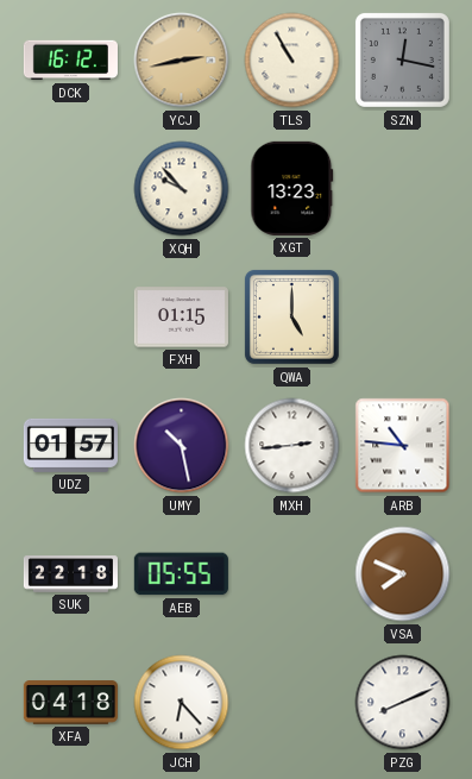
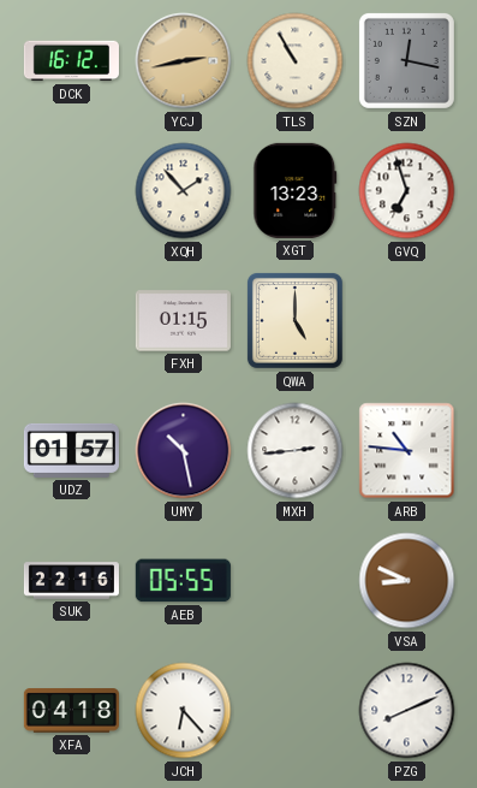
XQH: 9:53 -> 1:53 (184, 191)
GVQ: none -> 6:57 (407, 191)
SUK: 22:18 -> 22:16 (71, 581)
VSA: 7:49 -> 8:49 (407, 581)
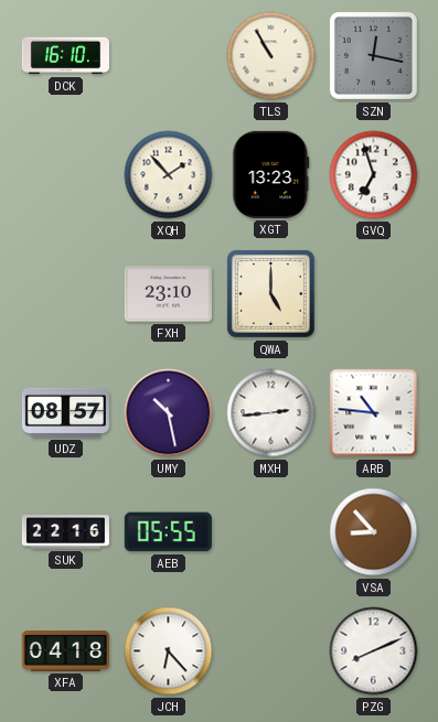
DCK: 16:12 -> 16:10 (65, 56)
YCJ: 2:43 -> none (184, 61)
FXH: 01:15 -> 23:10 (168, 294)
UDZ: 01:57 -> 08:57 (65, 412)
VSA: 8:49 -> 8:53 (374, 532)
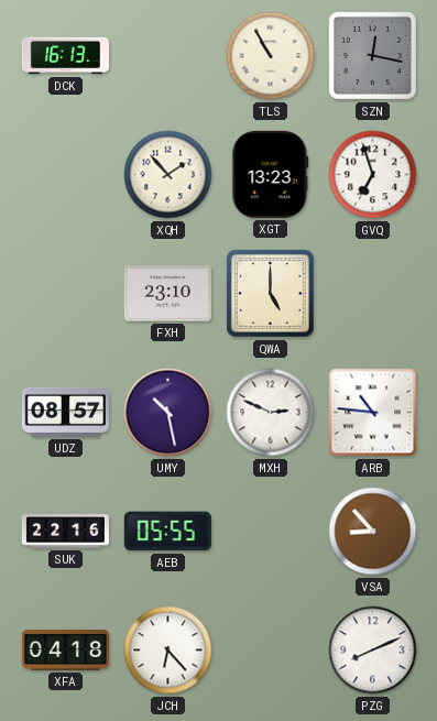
DCK: 16:10 -> 16:13 (65, 56)
MXH: 2:44 -> 2:49 (271, 413)
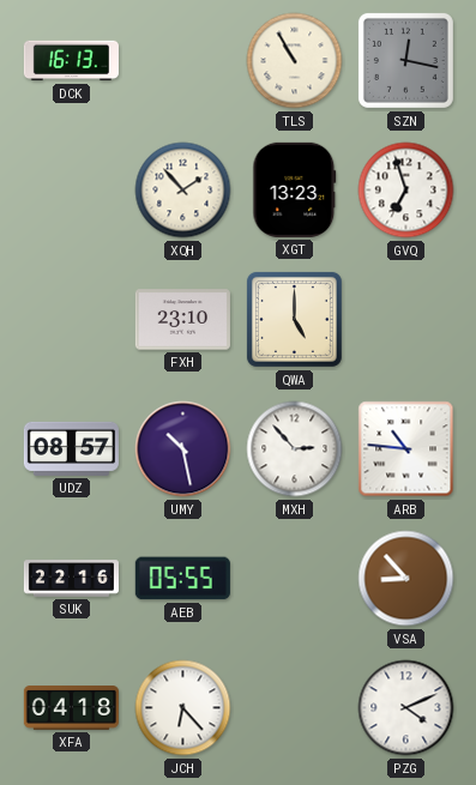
MXH: 2:49 -> 2:53 (295, 449)
PZG: 8:11 -> 4:11 (406, 708)
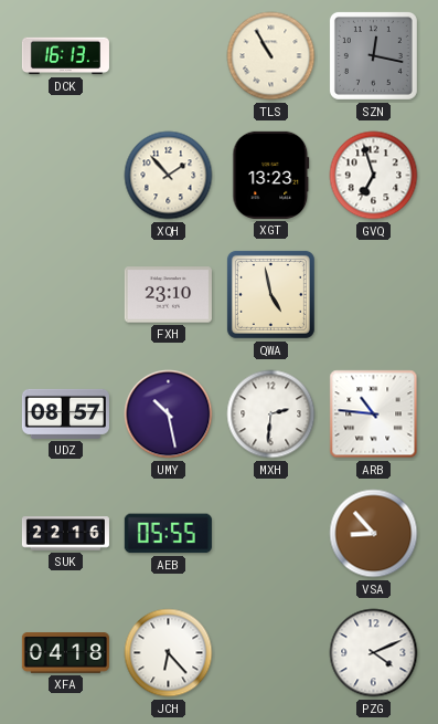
QWA: 5:00 -> 4:58 (270, 294)
MXH: 2:53 -> 2:31 (271, 415)
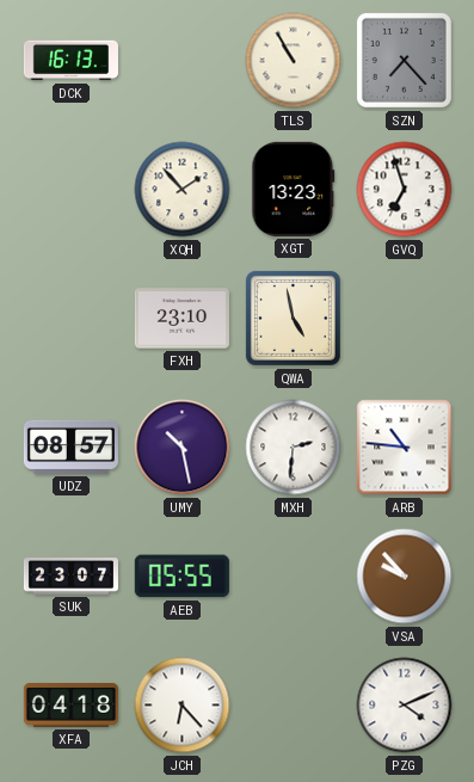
SZN: 12:17 -> 7:23 (404, 60)
SUK: 22:16 -> 23:07 (70, 577)
VSA: 8:53 -> 9:53 (405, 577)
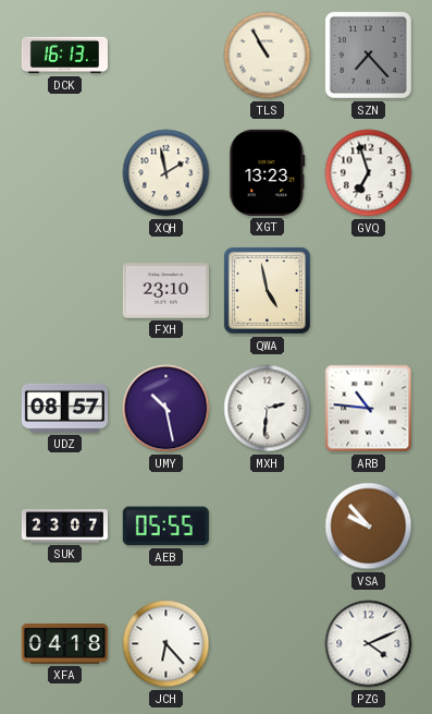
XQH: 1:53 -> 1:58 (166, 173)
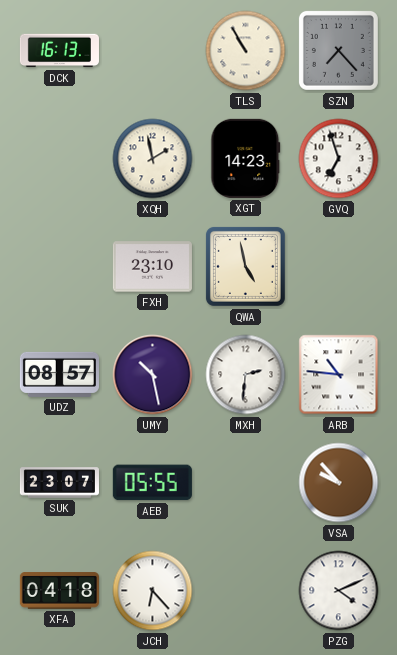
XGT: 13:23 -> 14:23 (246, 158)
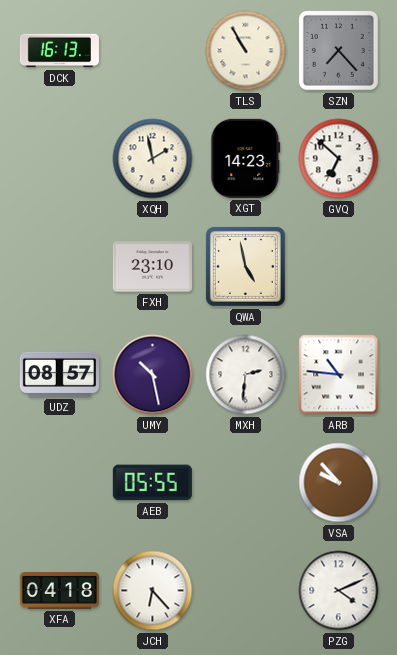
GVQ: 6:57 -> 6:52 (339, 159)
SUK: 23:07 -> none (59, 483)
